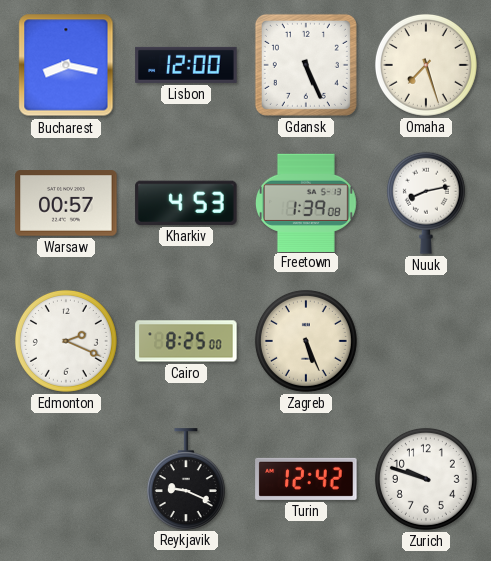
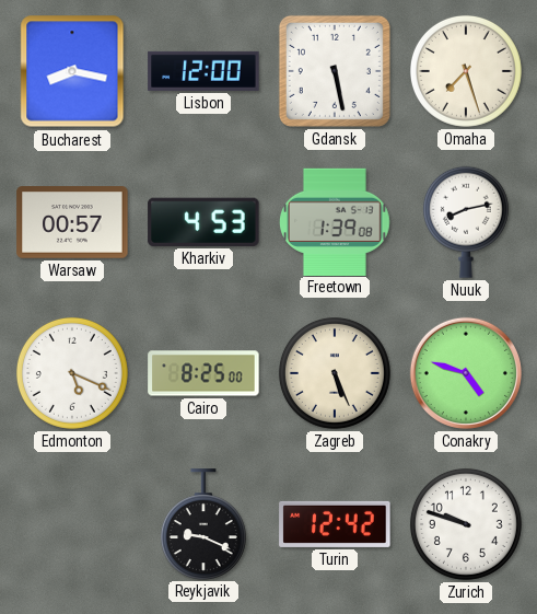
Gdansk: 5:26 -> 5:28 (335, 71)
Edmonton: 2:19 -> 5:19 (72, 373)
Conakry: none -> 4:48 (466, 373)
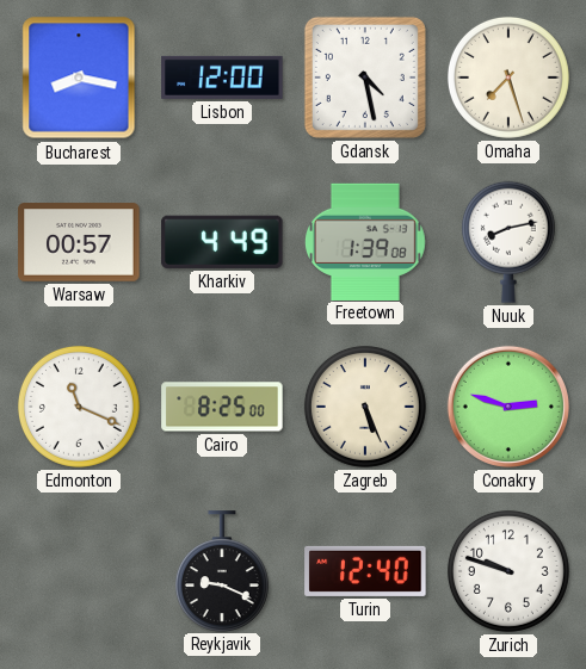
Gdansk: 5:28 -> 4:28 (365, 78)
Kharkiv: 4:53 -> 4:49 (222, 242)
Edmonton: 5:19 -> 11:19 (79, 407)
Conakry: 4:48 -> 2:48 (508, 407)
Turin: 12:42 -> 12:40 (365, 571)
